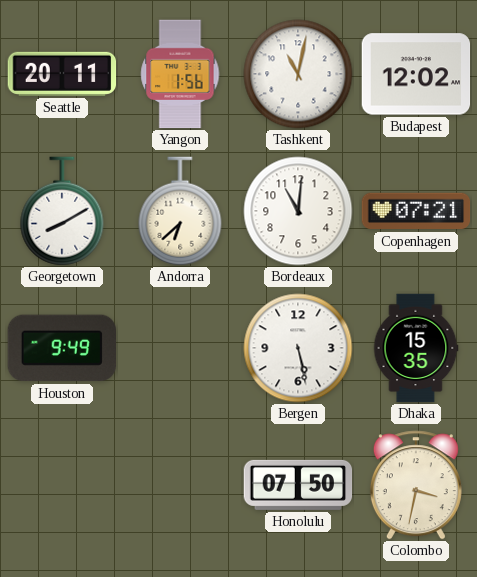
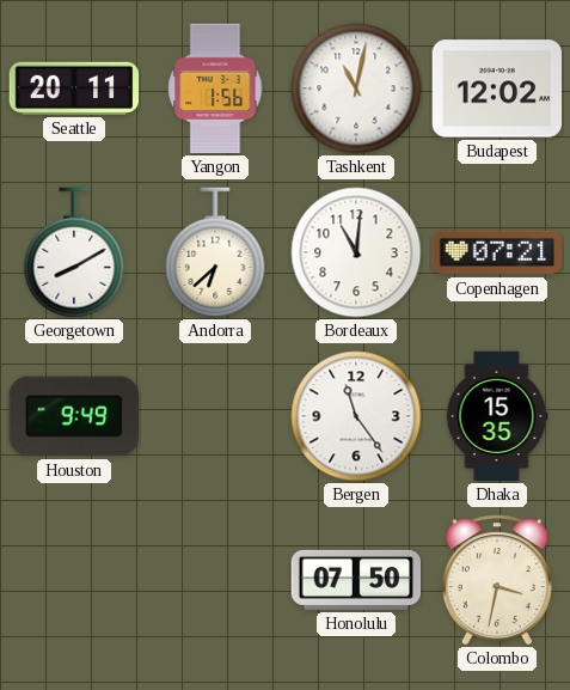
Bergen: 5:28 -> 11:24 (356, 416)
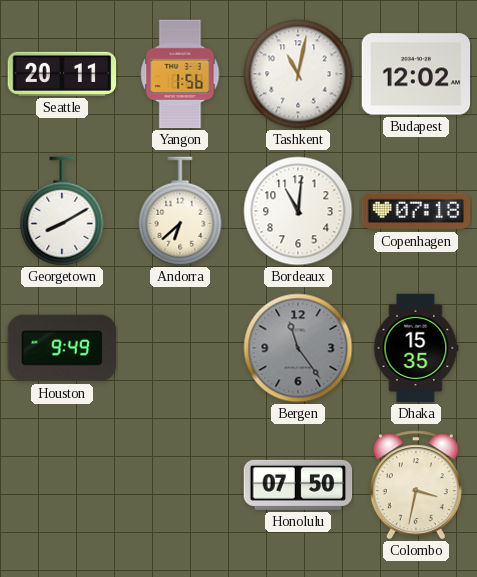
Copenhagen: 07:21 -> 07:18 (416, 211)
Bergen dial: white -> grey (298, 348)
